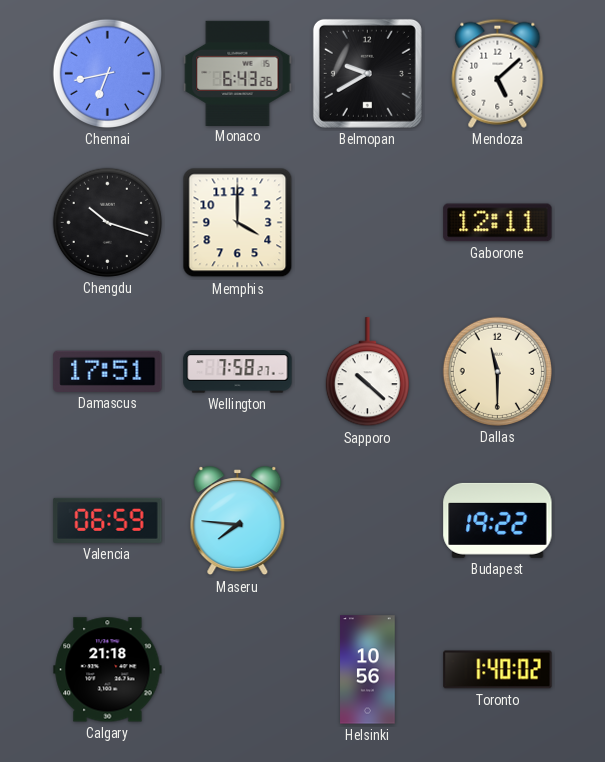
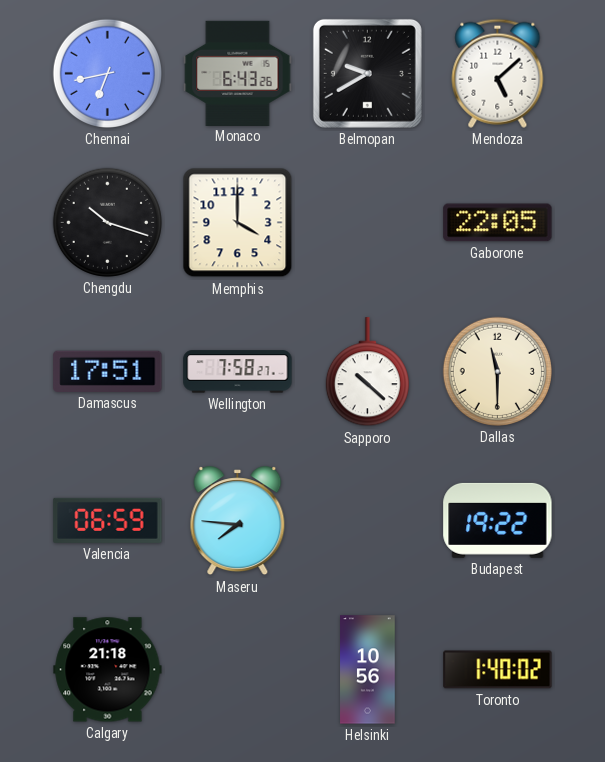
Gaborone: 12:11 -> 22:05 (498, 223)
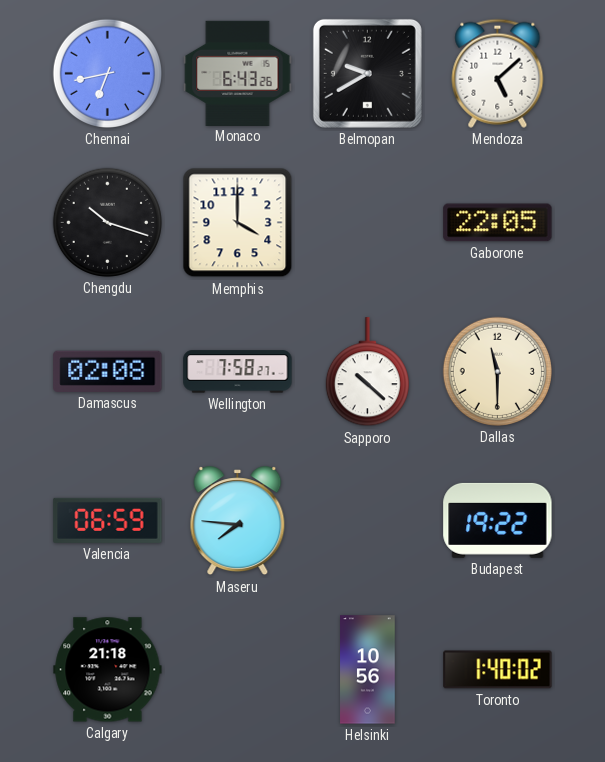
Damascus: 17:51 -> 02:08 (108, 371)
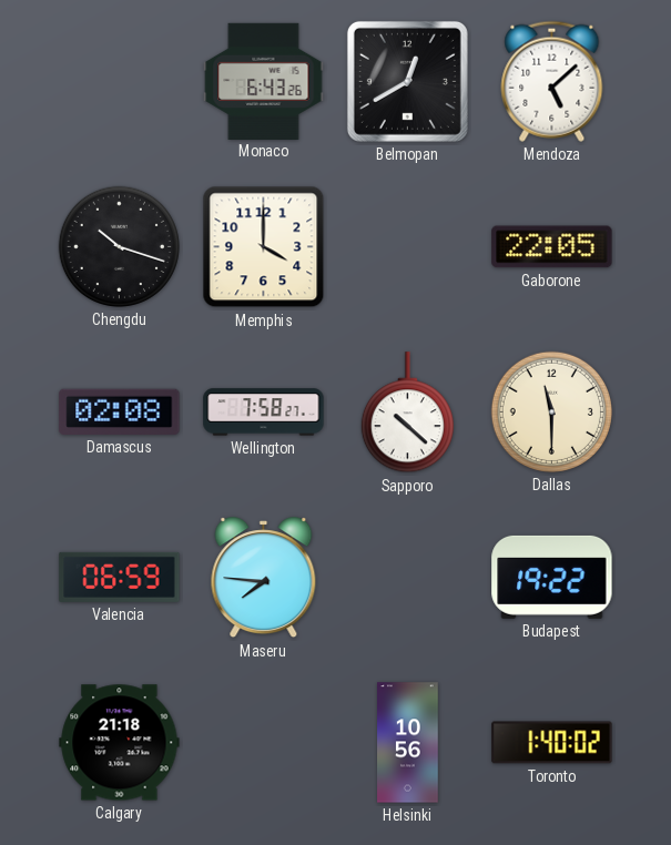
Chennai: 6:43 -> none (107, 73)
Belmopan: 9:40 -> 12:40 (407, 81)
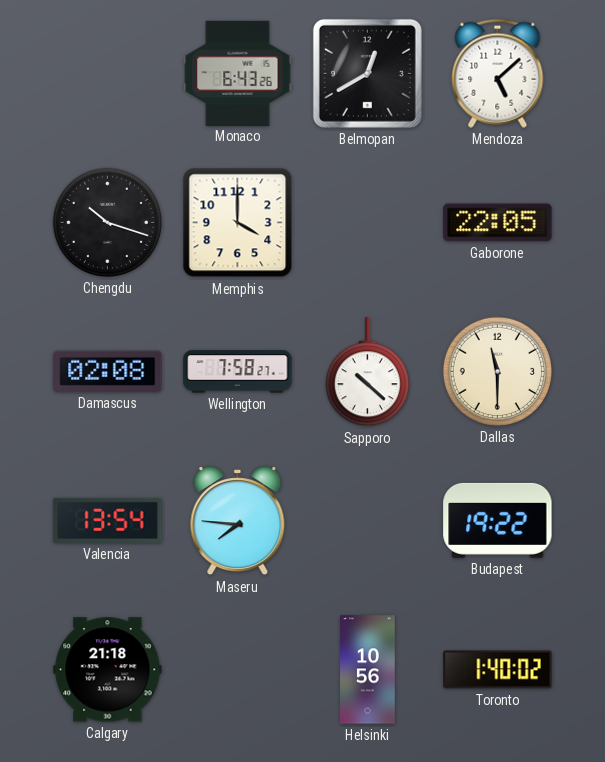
Valencia: 06:59 -> 13:54 (108, 520)
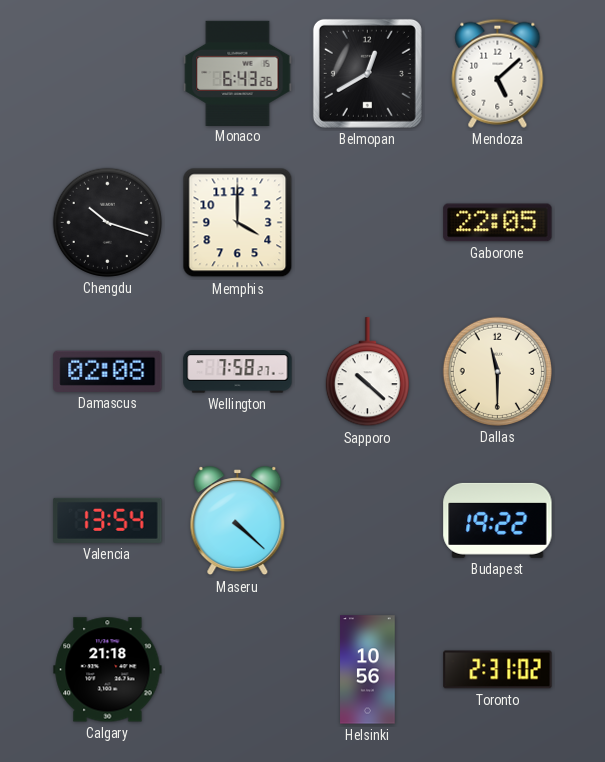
Maseru: 7:46 -> 4:22 (238, 521)
Toronto: 1:40 -> 2:31 (498, 670)
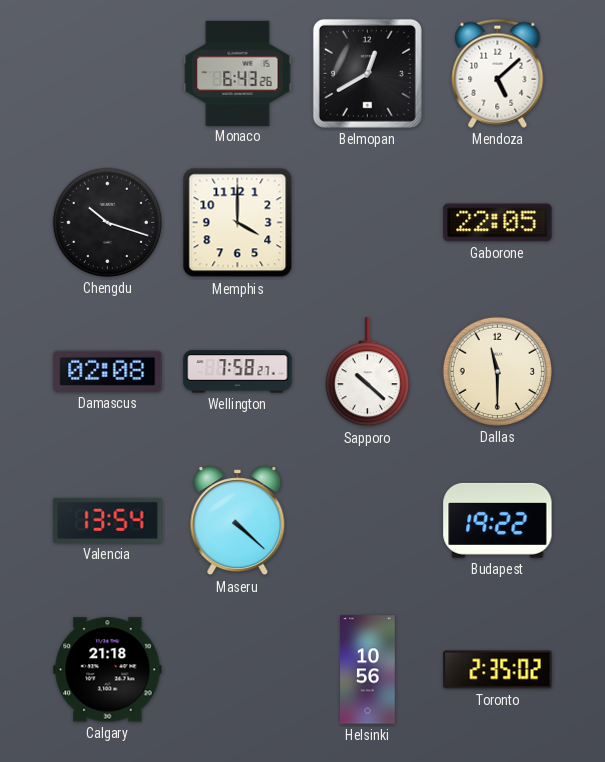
Toronto: 2:31 -> 2:35 (498, 670)
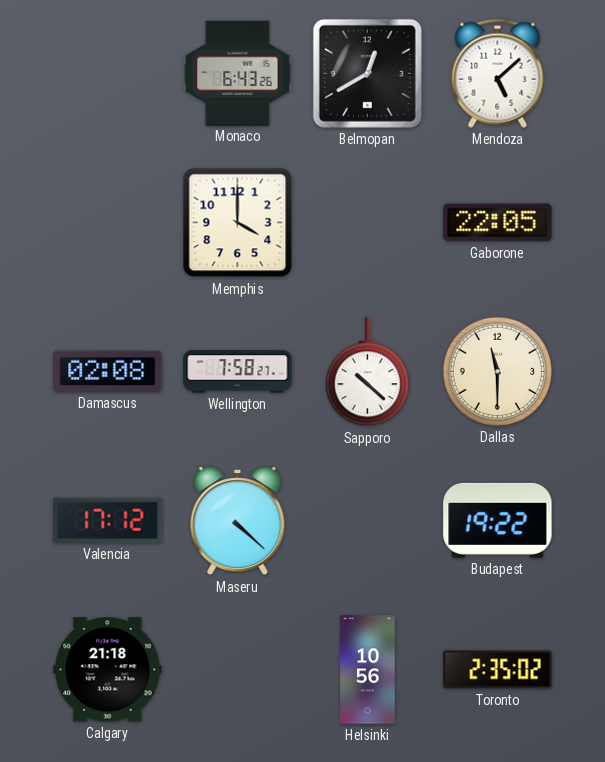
Chengdu: 10:18 -> none (107, 222)
Valencia: 13:54 -> 17:12 (108, 520)
